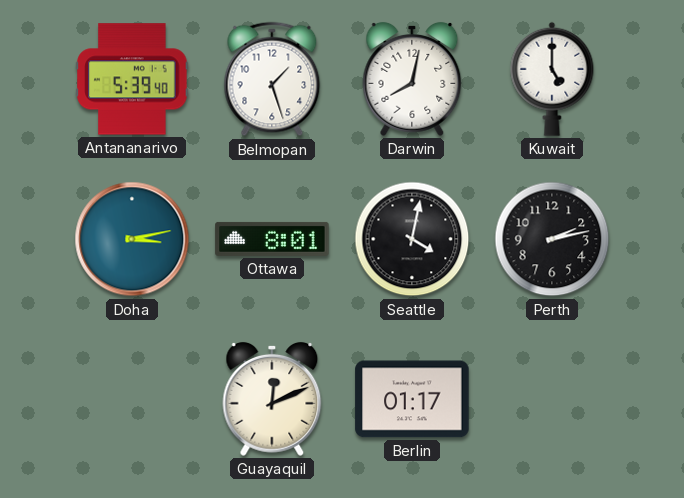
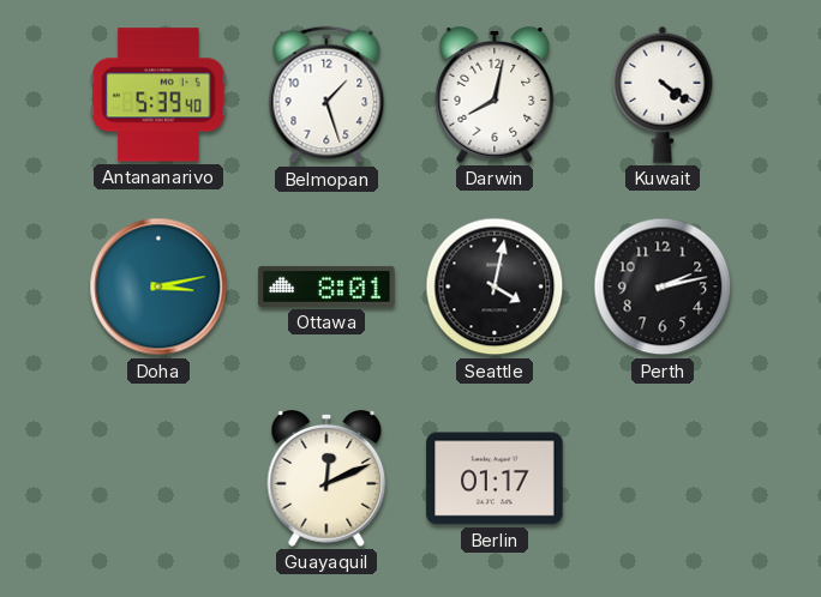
Kuwait: 5:00 -> 4:21 (663, 95)
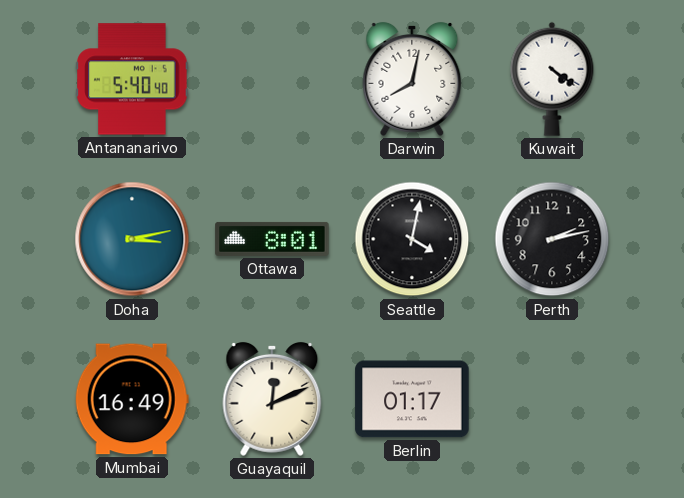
Antananarivo: 5:39 -> 5:40 (132, 79)
Belmopan: 1:27 -> none (326, 95)
Mumbai: none -> 16:49 (132, 399)
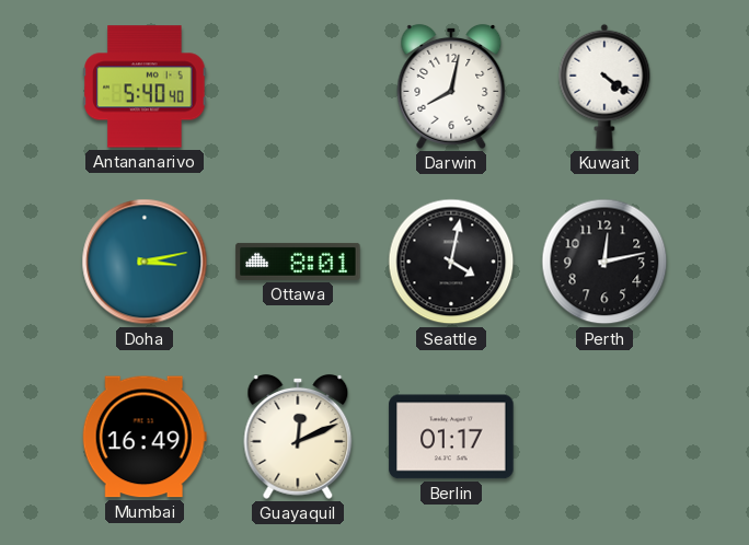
Perth: 2:13 -> 12:13 (604, 262)
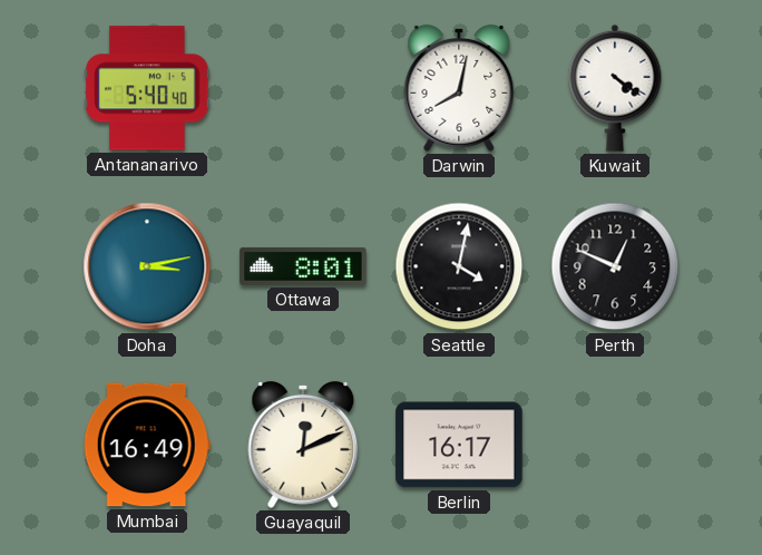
Perth: 12:13 -> 12:49 (615, 266)
Berlin: 01:17 -> 16:17 (459, 445)
